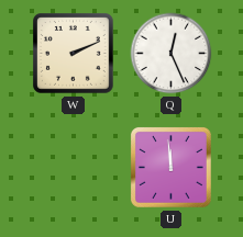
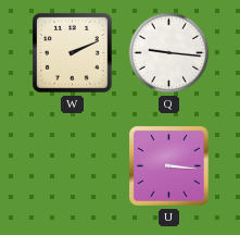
Q: 12:26 -> 9:16 (169, 53)
U: 11:59 -> 3:16 (168, 165)
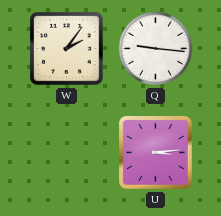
W: 2:11 -> 2:06 (67, 49)
U: 3:16 -> 3:14 (155, 152)
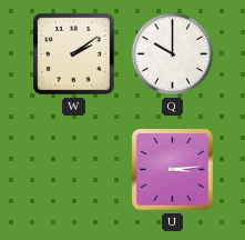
W: 2:06 -> 2:09 (74, 54)
Q: 9:16 -> 10:00 (173, 54)
